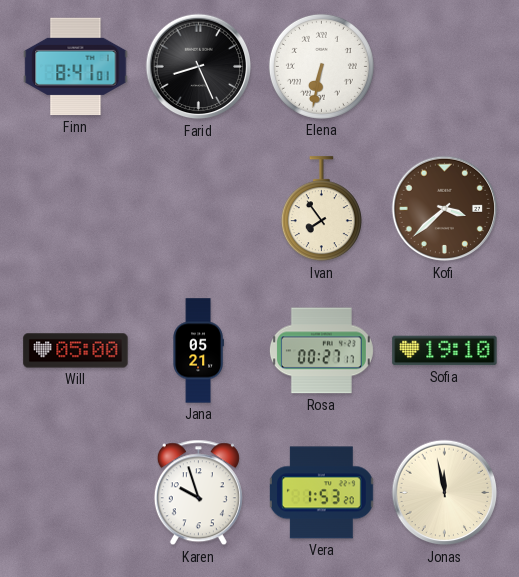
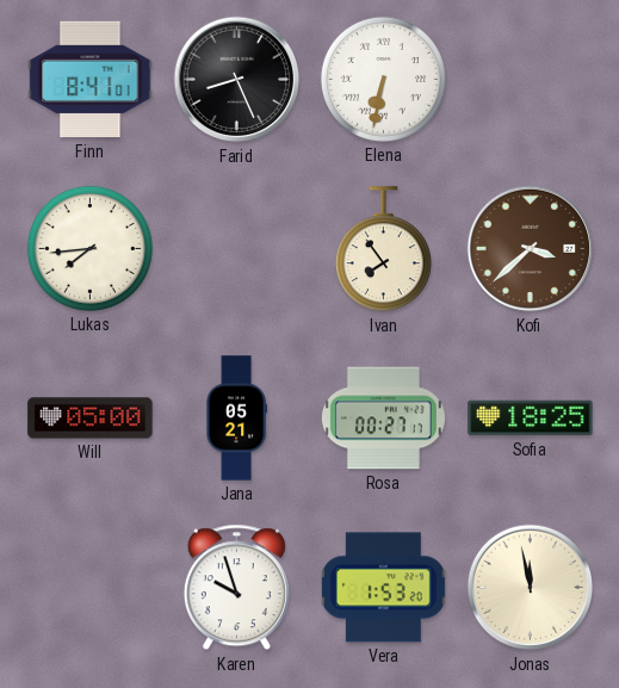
Lukas: none -> 7:44 (89, 248)
Sofia: 19:10 -> 18:25 (531, 419)
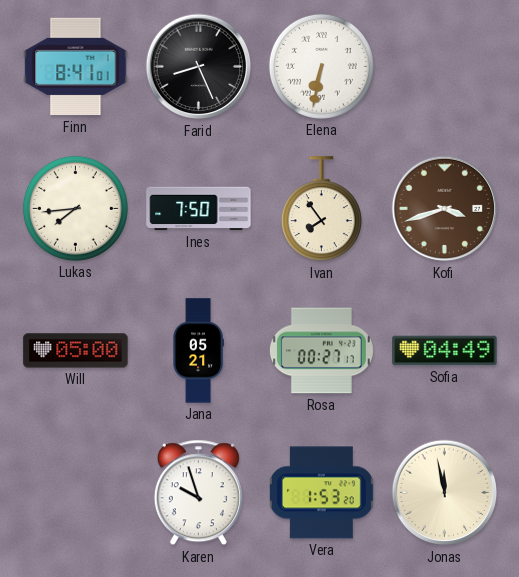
Ines: none -> 7:50 (199, 209)
Kofi: 3:38 -> 3:42 (445, 209)
Sofia: 18:25 -> 04:49 (445, 351)
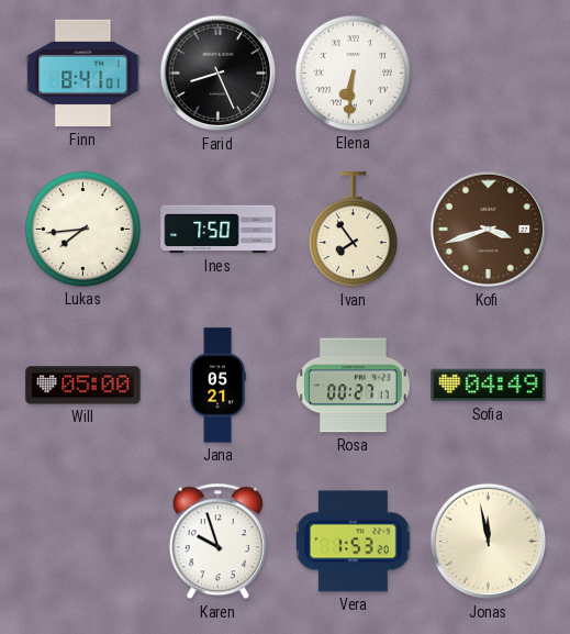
Elena: 6:32 -> 6:31 (353, 73)
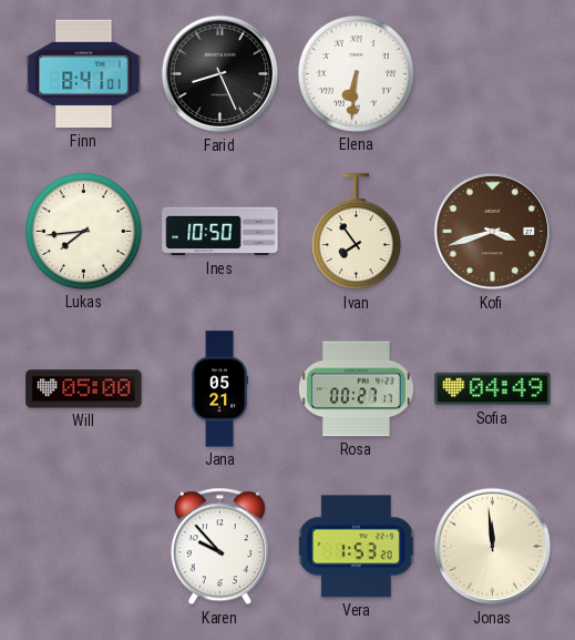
Ines: 7:50 -> 10:50 (220, 232)
Karen: 9:57 -> 9:53 (219, 547)
Jonas: 11:58 -> 11:59 (493, 547)
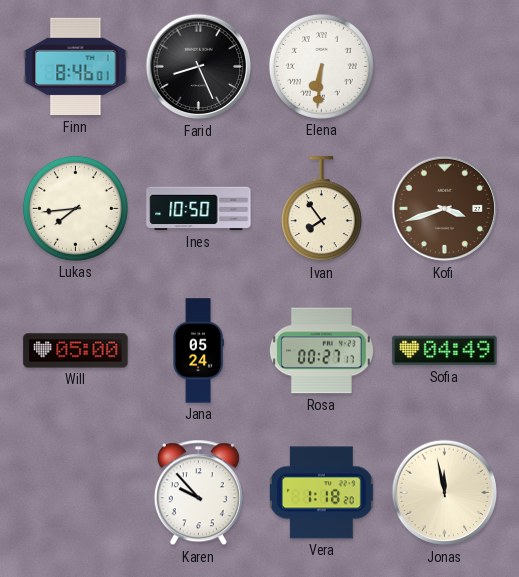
Finn: 8:41 -> 8:46 (76, 67)
Jana: 05:21 -> 05:24 (198, 351)
Vera: 1:53 -> 1:18 (321, 493)
Jonas: 11:59 -> 11:58 (445, 493)
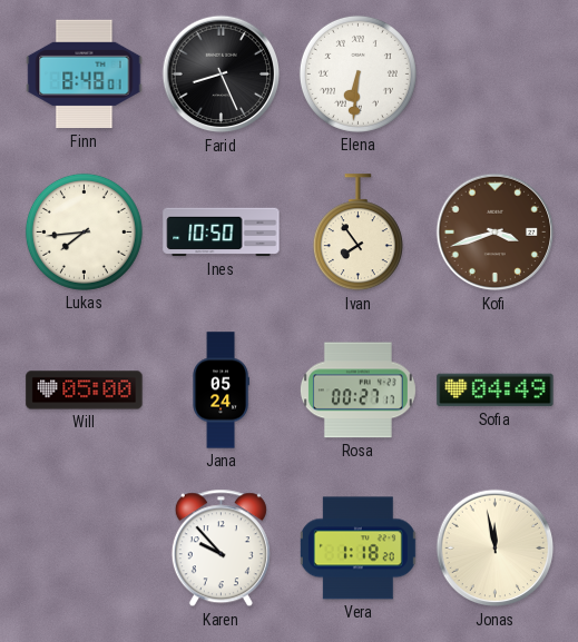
Finn: 8:46 -> 8:48 (85, 75)
